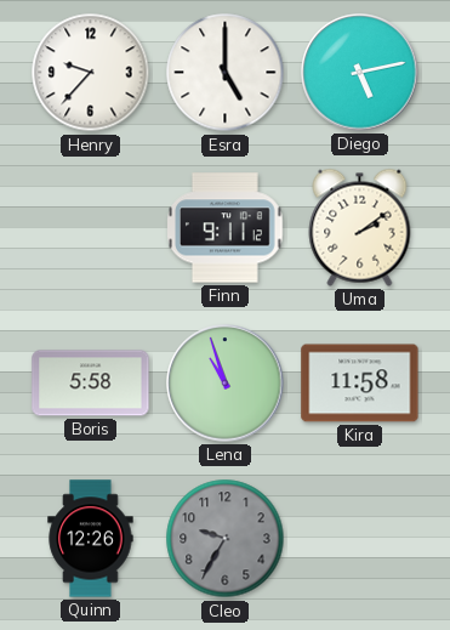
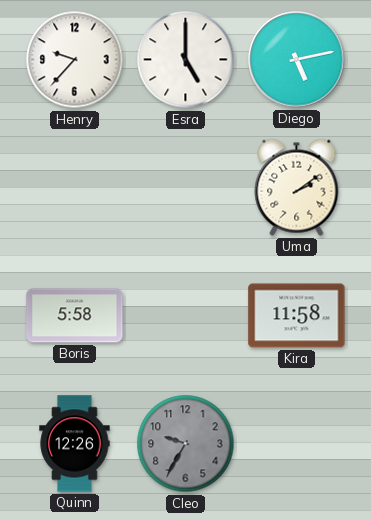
Finn: 9:11 -> none (226, 228)
Lena: 10:57 -> none (226, 384)
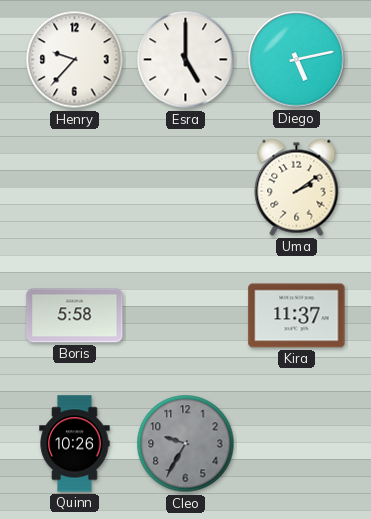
Kira: 11:58 -> 11:37 (297, 316)
Quinn: 12:26 -> 10:26 (75, 444)
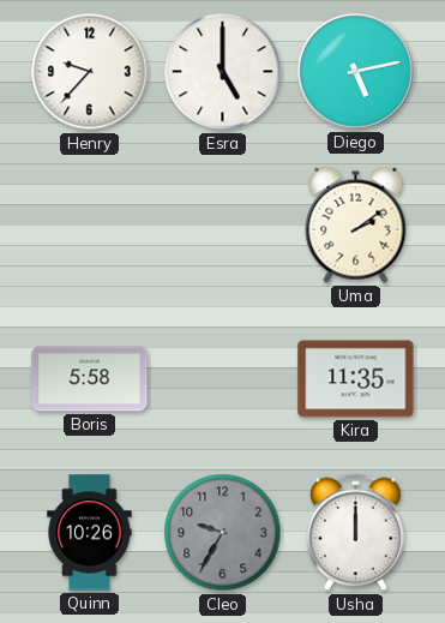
Kira: 11:37 -> 11:35 (356, 379)
Usha: none -> 12:00 (355, 533)
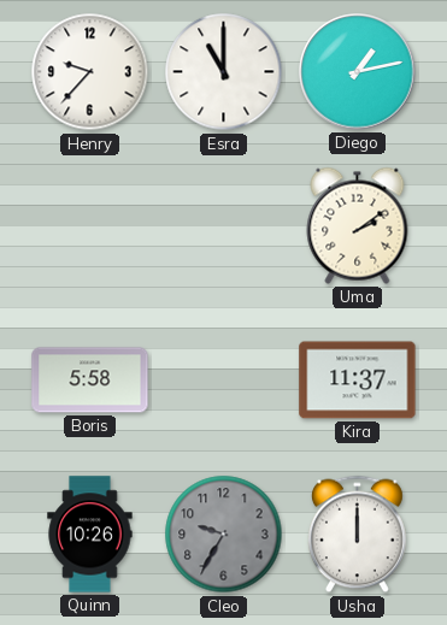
Esra: 5:00 -> 11:00 (224, 72)
Diego: 5:13 -> 1:13 (358, 72)
Kira: 11:35 -> 11:37 (358, 381)
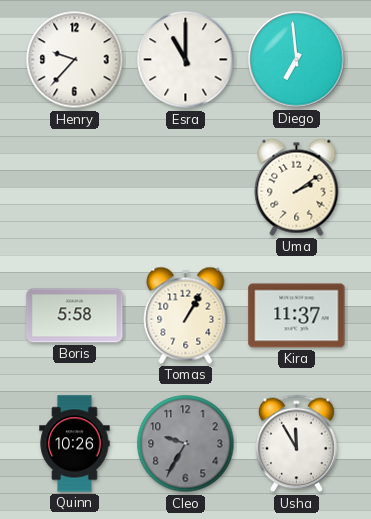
Diego: 1:13 -> 6:59 (297, 60)
Tomas: none -> 1:05 (186, 315)
Usha: 12:00 -> 11:55 (296, 444)
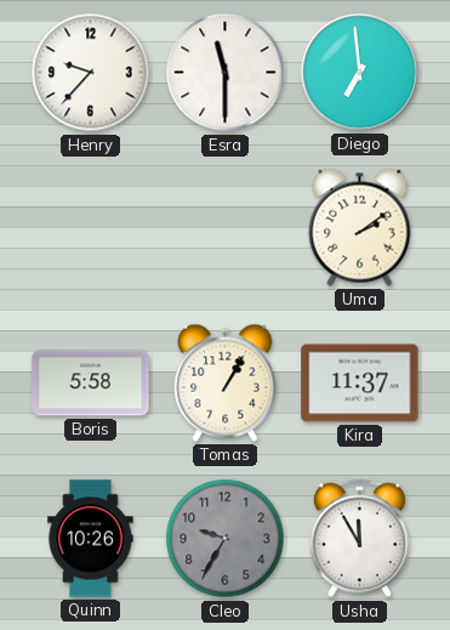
Esra: 11:00 -> 11:30 (226, 73)
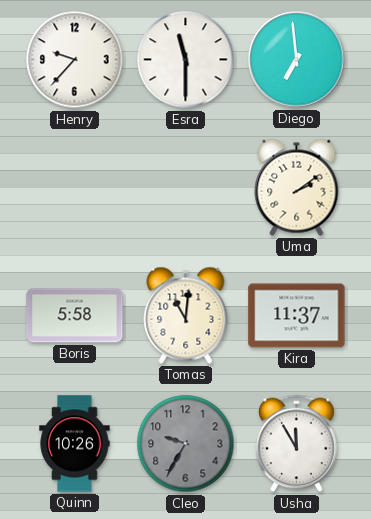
Tomas: 1:05 -> 11:01 (186, 315)
